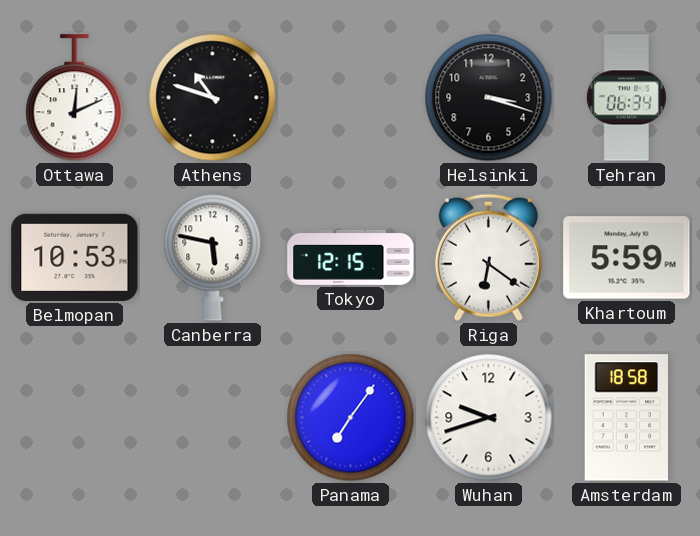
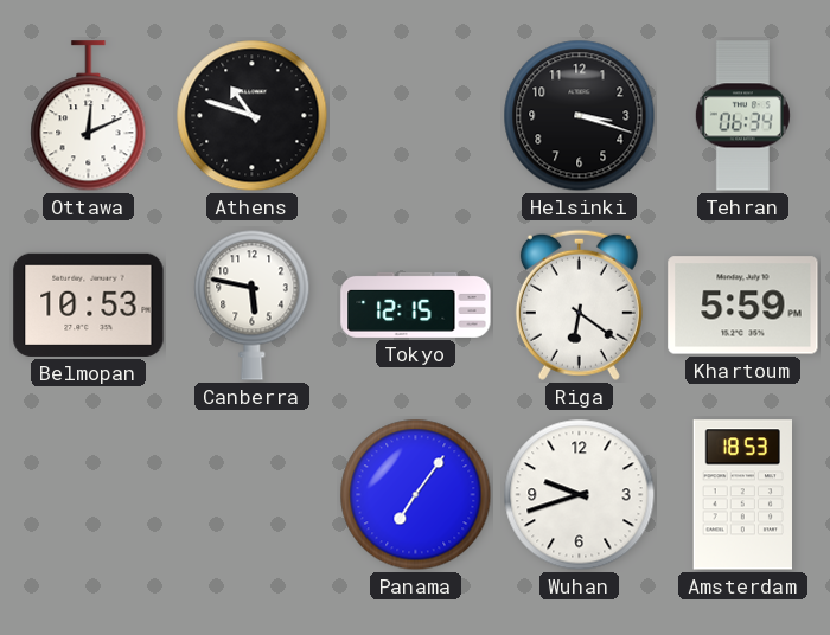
Amsterdam: 18:58 -> 18:53 (742, 495)
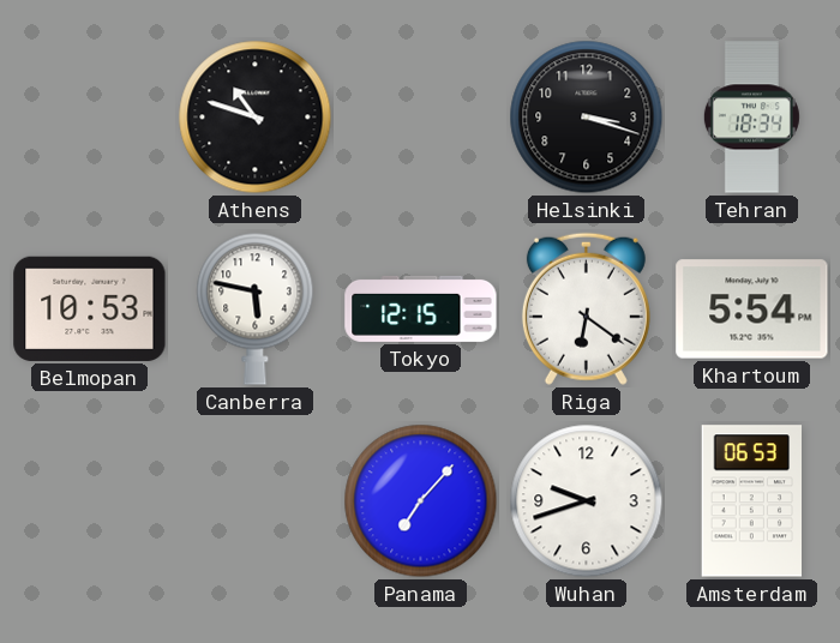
Ottawa: 12:11 -> none (89, 116)
Tehran: 06:34 -> 18:34 (751, 118)
Khartoum: 5:59 -> 5:54 (752, 310)
Panama: 7:06 -> 7:07 (421, 501)
Amsterdam: 18:53 -> 06:53 (751, 501)
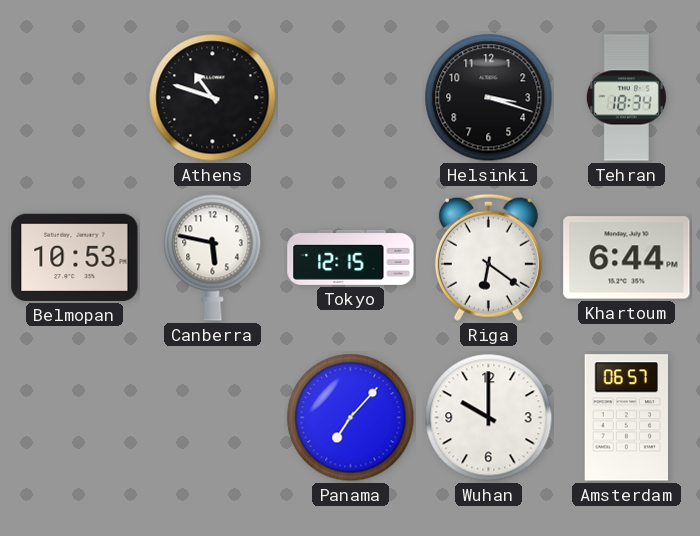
Khartoum: 5:54 -> 6:44 (627, 258)
Wuhan: 9:42 -> 10:00 (489, 418)
Amsterdam: 06:53 -> 06:57 (626, 418)
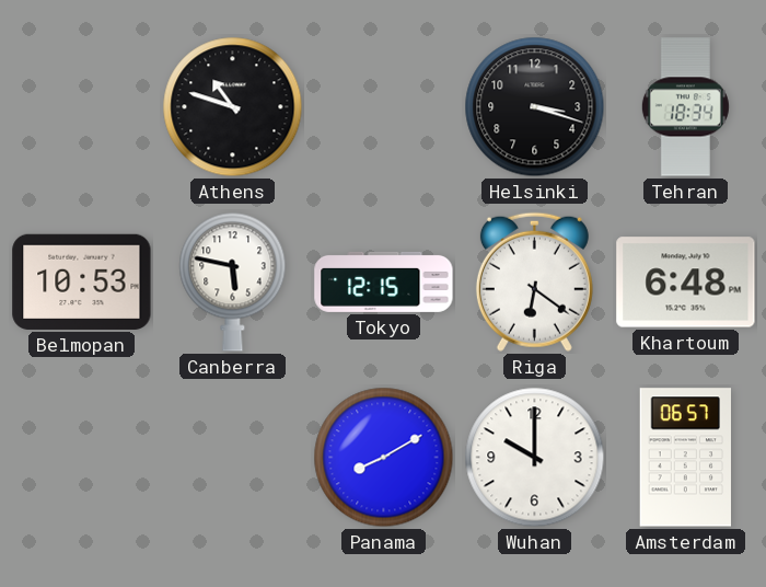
Khartoum: 6:44 -> 6:48 (686, 283)
Panama: 7:07 -> 8:10 (384, 458)
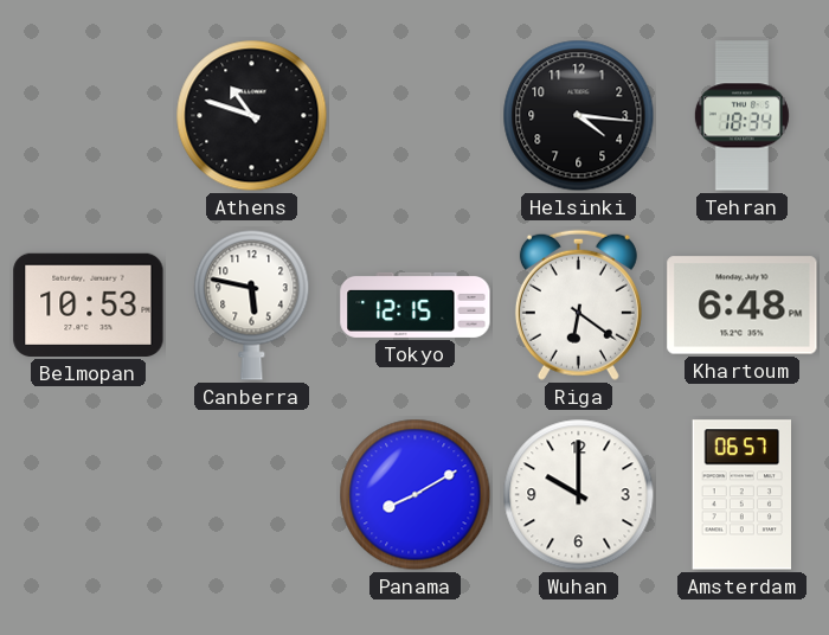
Helsinki: 3:18 -> 4:16 (579, 116)
